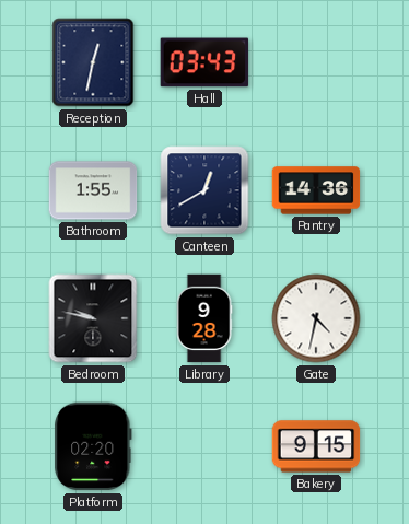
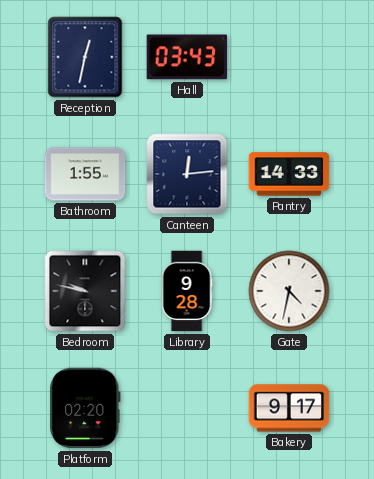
Canteen: 12:40 -> 12:14 (187, 174)
Pantry: 14:36 -> 14:33 (289, 174)
Bakery: 9:15 -> 9:17 (289, 408)
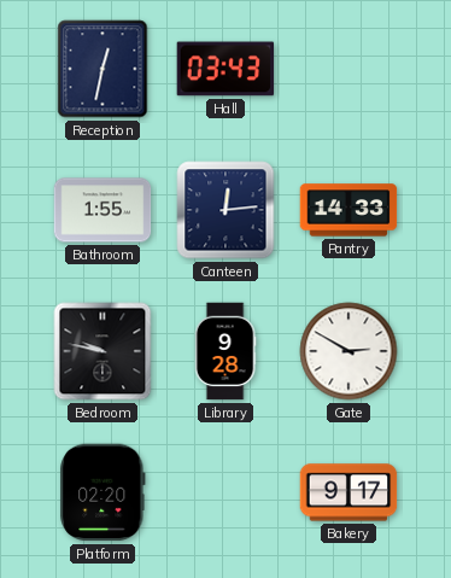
Gate: 4:32 -> 2:50 (348, 351)
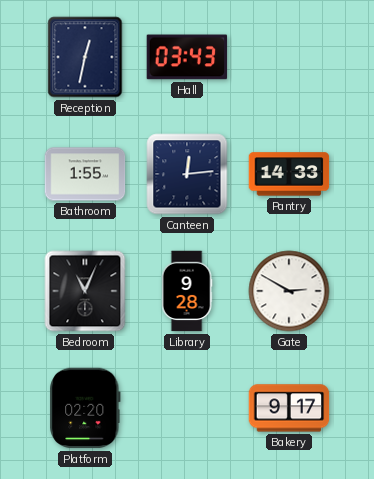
Bedroom: 9:47 -> 11:04 (85, 291)
